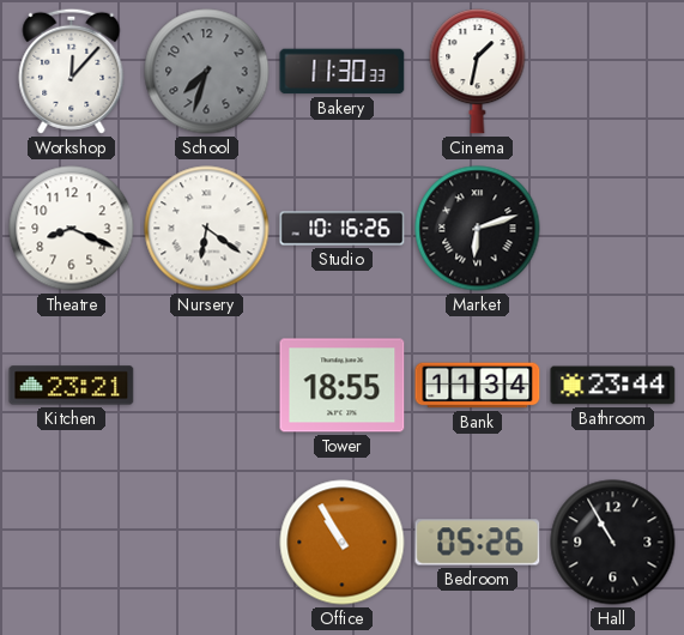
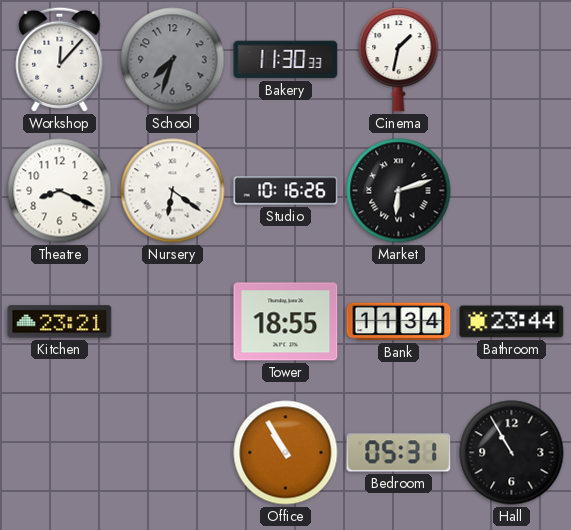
Bedroom: 05:26 -> 05:31 (399, 453)
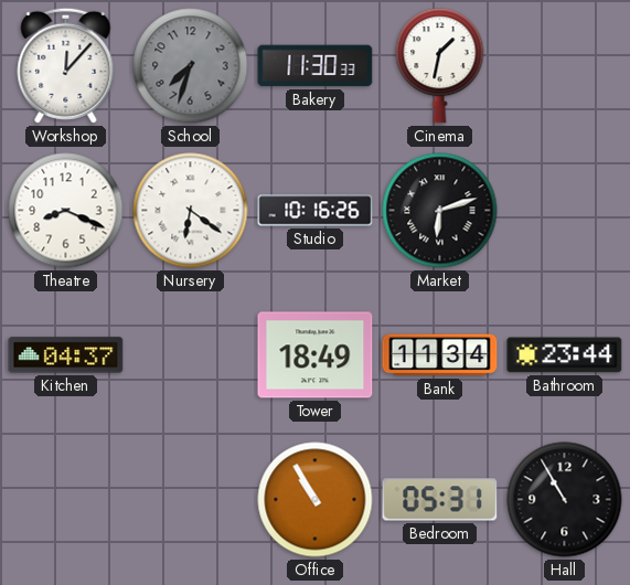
Kitchen: 23:21 -> 04:37 (66, 355)
Tower: 18:55 -> 18:49 (316, 355)
